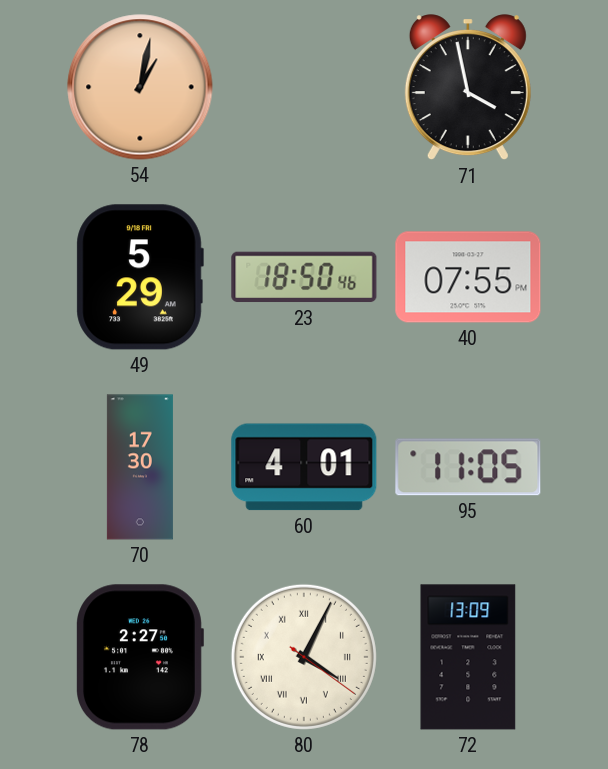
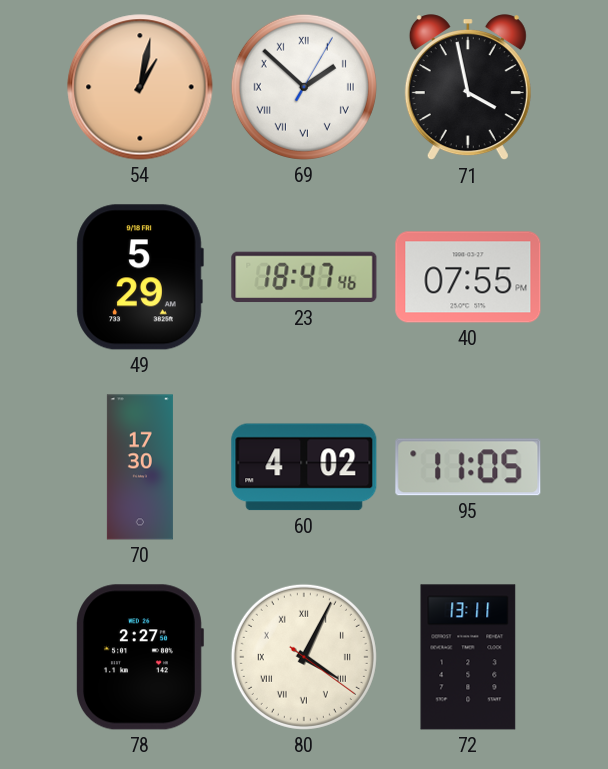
69: none -> 1:52 (304, 87)
23: 18:50 -> 18:47 (304, 277)
60: 4:01 -> 4:02 (304, 467)
72: 13:09 -> 13:11 (468, 657)
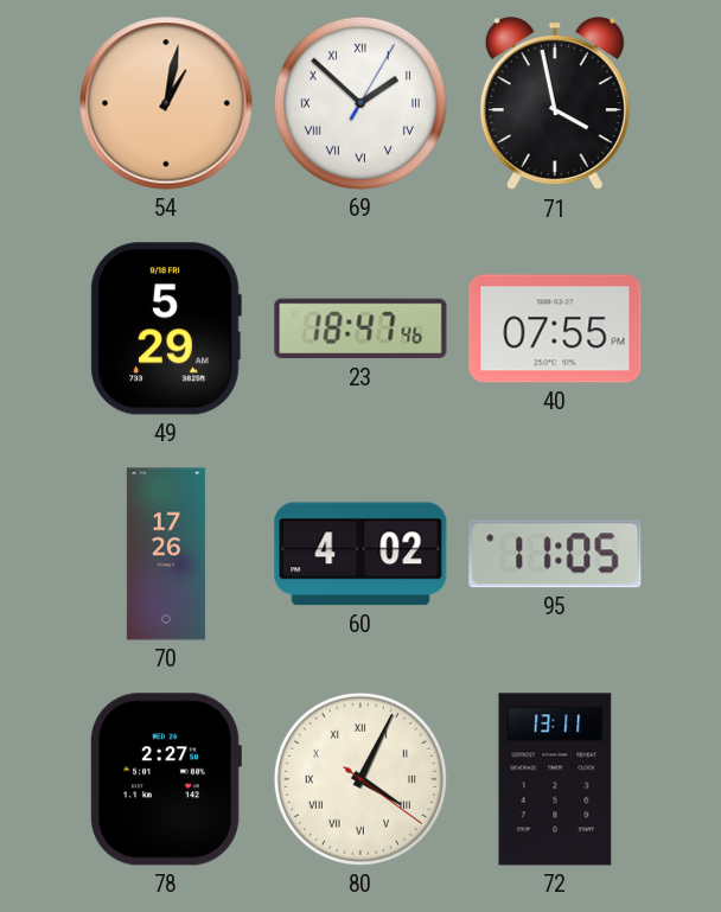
70: 17:30 -> 17:26 (166, 554)
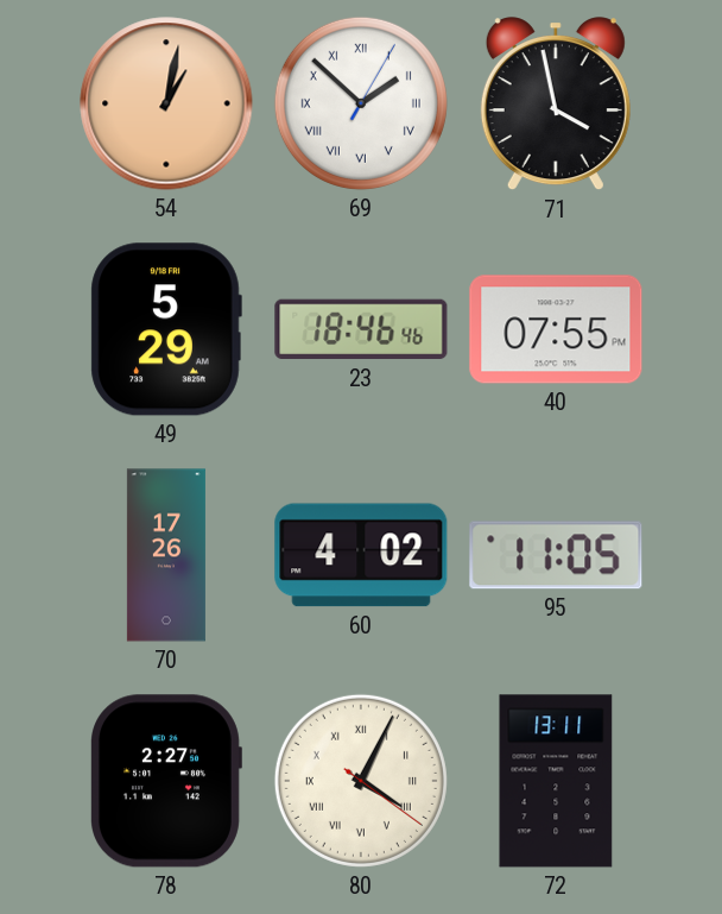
23: 18:47 -> 18:46 (361, 329)
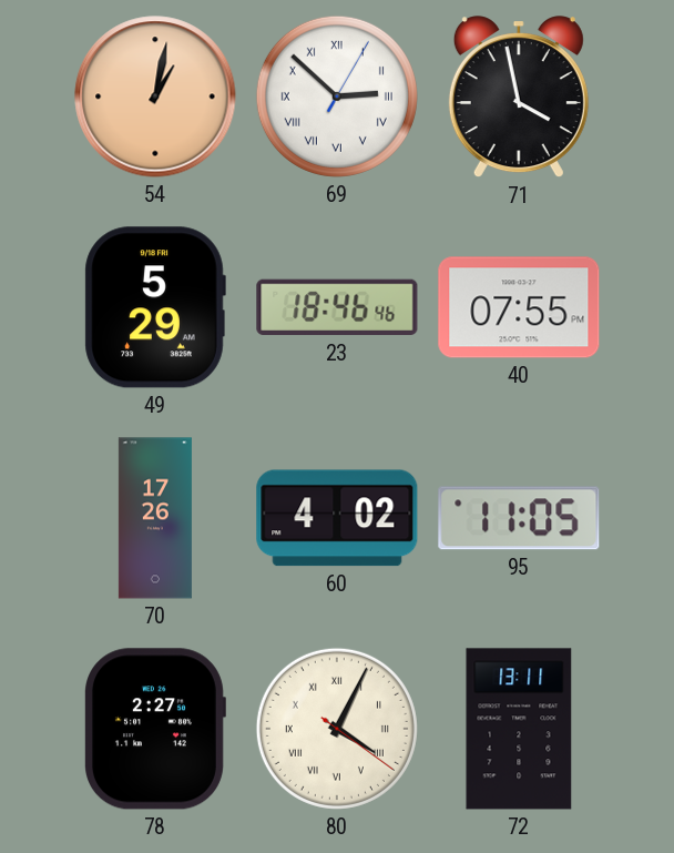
69: 1:52 -> 2:52 (337, 97)
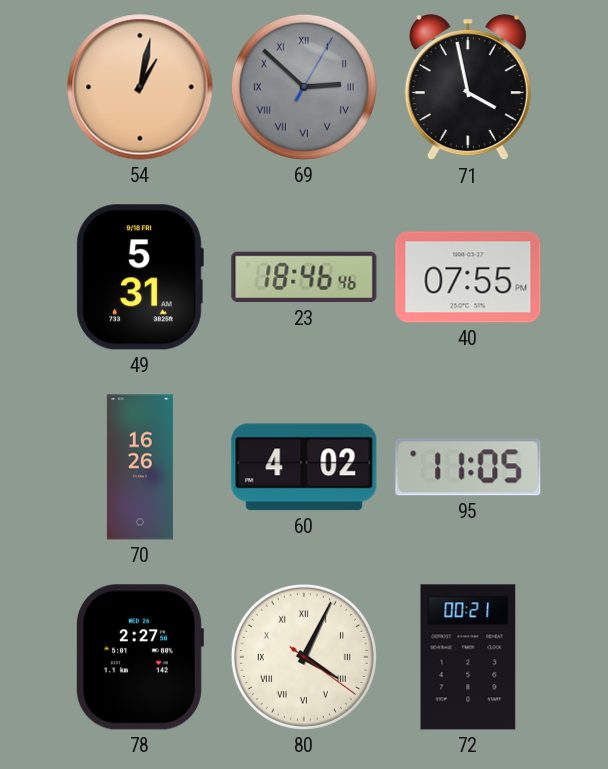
69 dial: white -> grey (304, 87)
49: 5:29 -> 5:31 (140, 277)
70: 17:26 -> 16:26 (140, 467)
72: 13:11 -> 00:21 (468, 657)
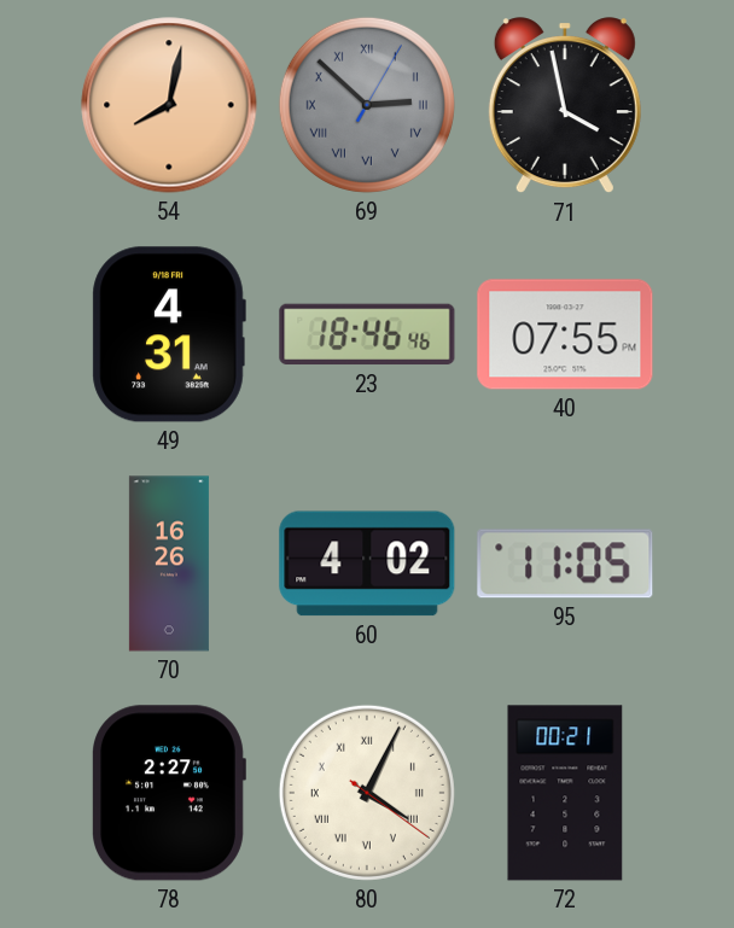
54: 1:02 -> 8:02 (169, 105)
49: 5:31 -> 4:31 (169, 334)
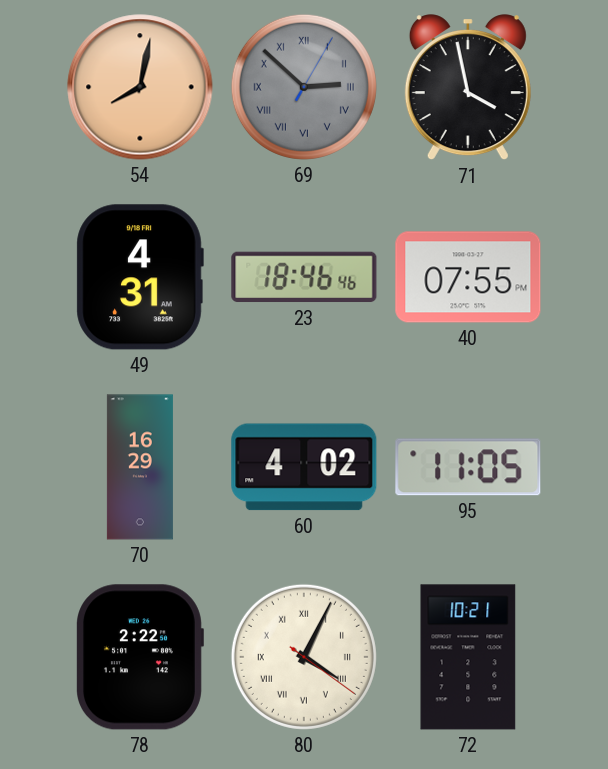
70: 16:26 -> 16:29 (140, 467)
78: 2:27 -> 2:22 (140, 657)
72: 00:21 -> 10:21 (468, 657)
